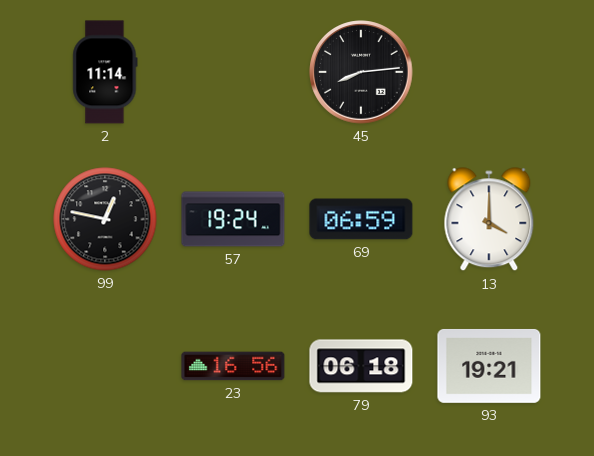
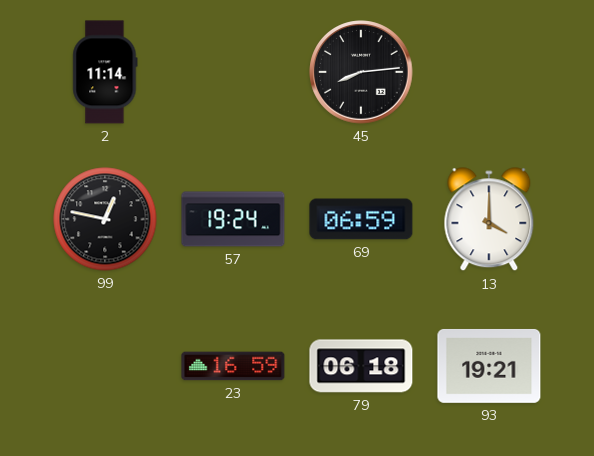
23: 16:56 -> 16:59 (233, 366)
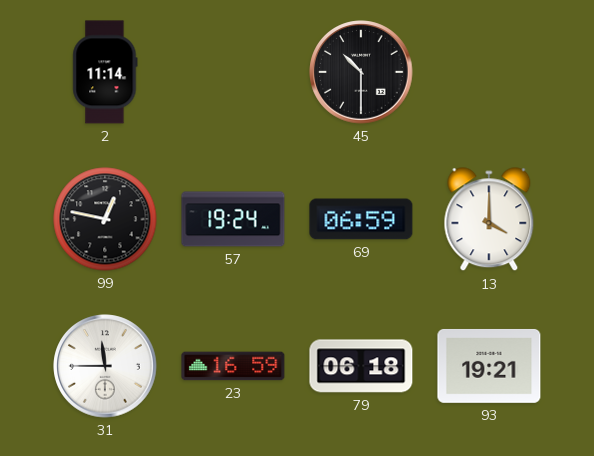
45: 8:14 -> 10:30 (361, 72)
31: none -> 11:45 (105, 366)
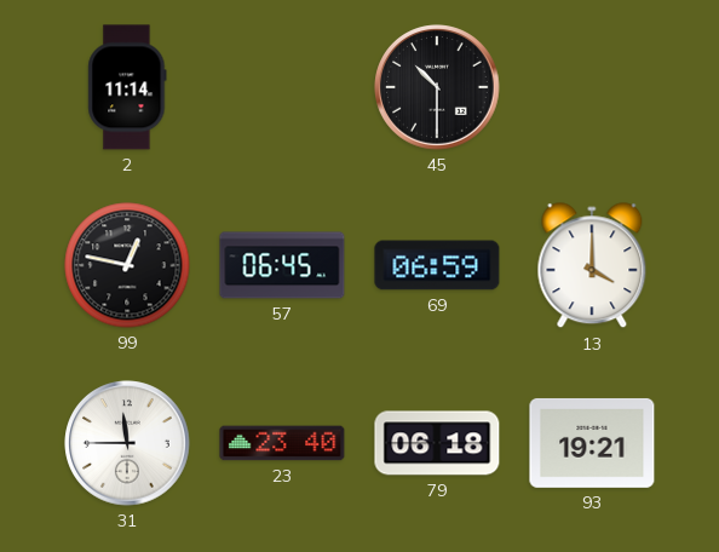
57: 19:24 -> 06:45 (282, 265)
23: 16:59 -> 23:40 (282, 443)
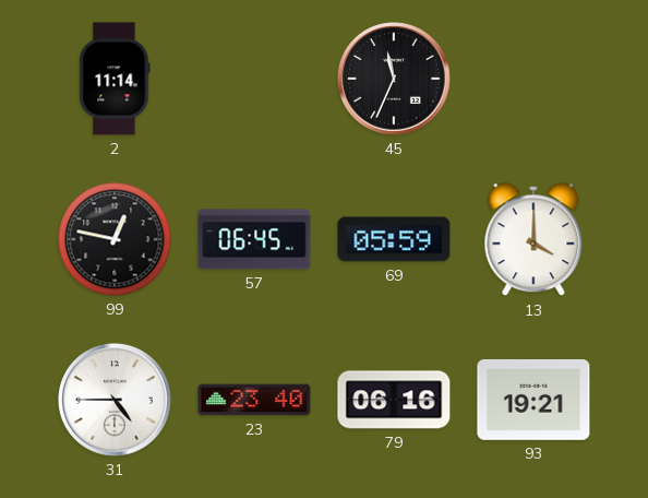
45: 10:30 -> 11:34 (394, 79)
69: 06:59 -> 05:59 (394, 239)
31: 11:45 -> 4:45 (115, 400)
79: 06:18 -> 06:16 (394, 400)
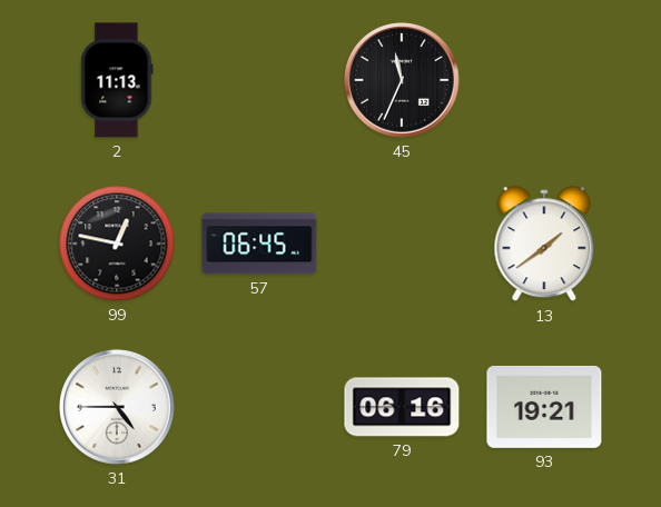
2: 11:14 -> 11:13 (117, 80)
69: 05:59 -> none (394, 239)
13: 4:00 -> 1:39 (544, 245)
23: 23:40 -> none (254, 400)
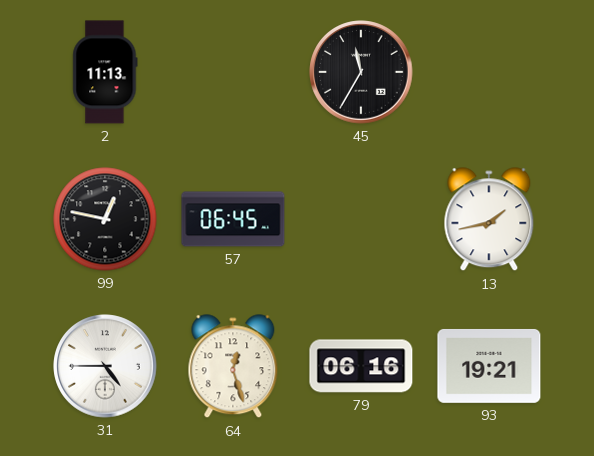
45: 11:34 -> 11:35 (361, 72)
13: 1:39 -> 1:43 (489, 220)
64: none -> 12:27 (233, 367)
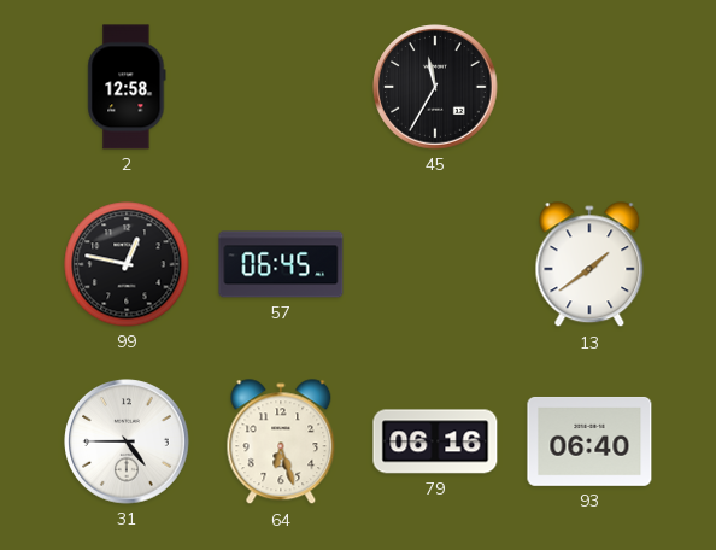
2: 11:13 -> 12:58 (127, 87)
13: 1:43 -> 1:39 (589, 265)
64: 12:27 -> 6:27 (281, 443)
93: 19:21 -> 06:40 (589, 441)
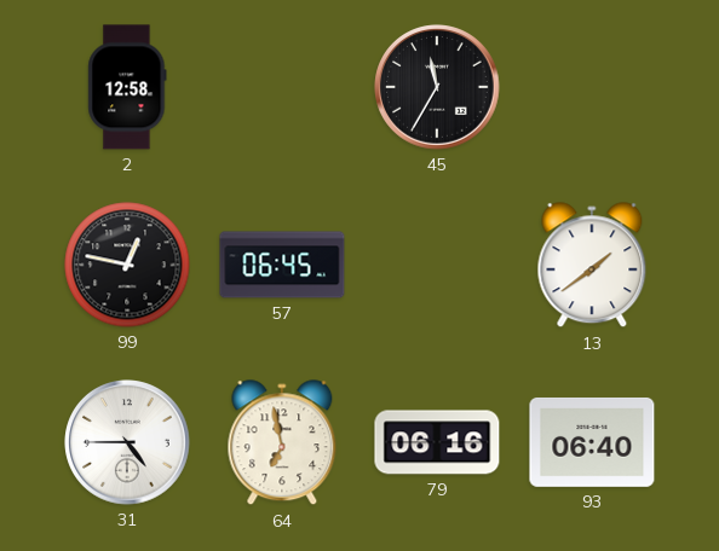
64: 6:27 -> 6:58 (282, 443)
